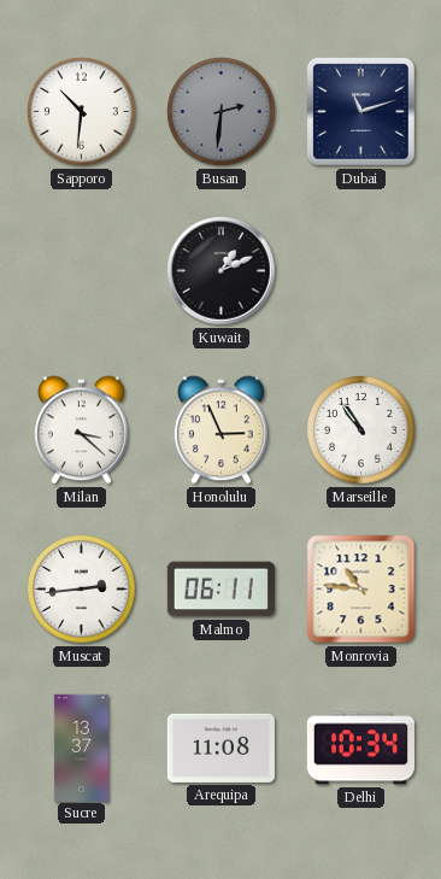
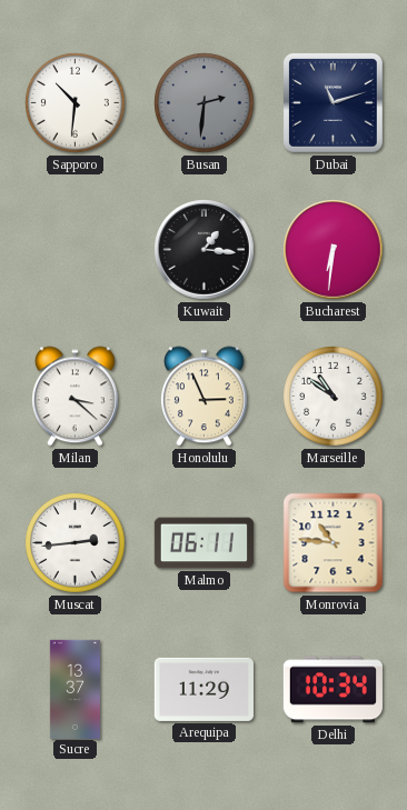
Kuwait: 1:11 -> 1:16 (205, 250)
Bucharest: none -> 6:31 (334, 250)
Marseille: 10:54 -> 10:51 (334, 397)
Arequipa: 11:08 -> 11:29 (203, 689)
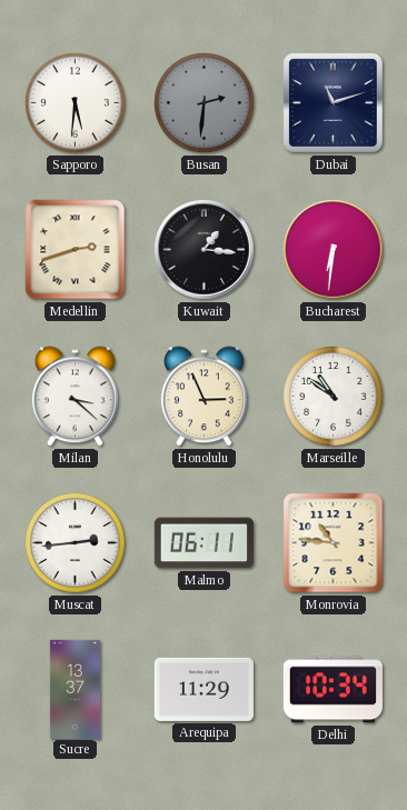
Sapporo: 10:31 -> 5:31 (76, 103)
Medellin: none -> 2:42 (76, 250)
